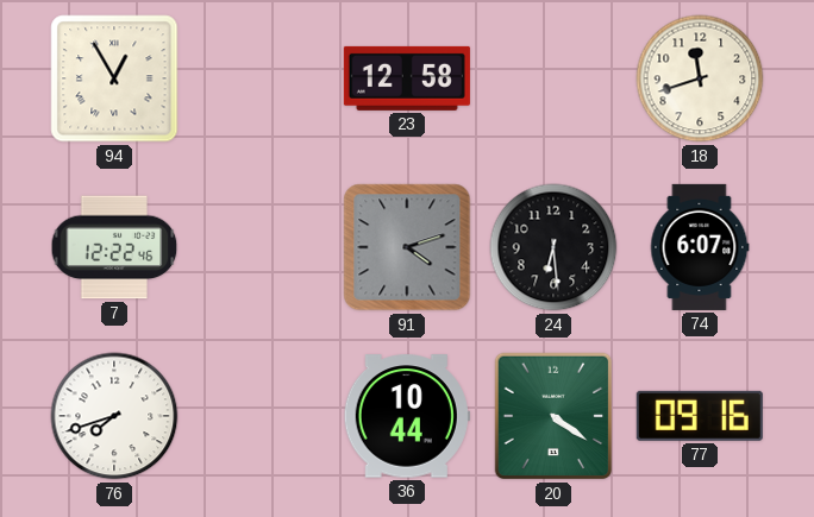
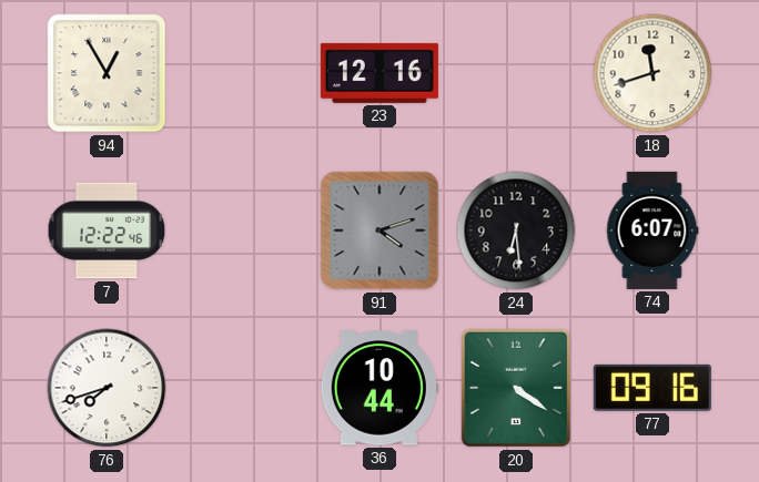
23: 12:58 -> 12:16 (379, 73)
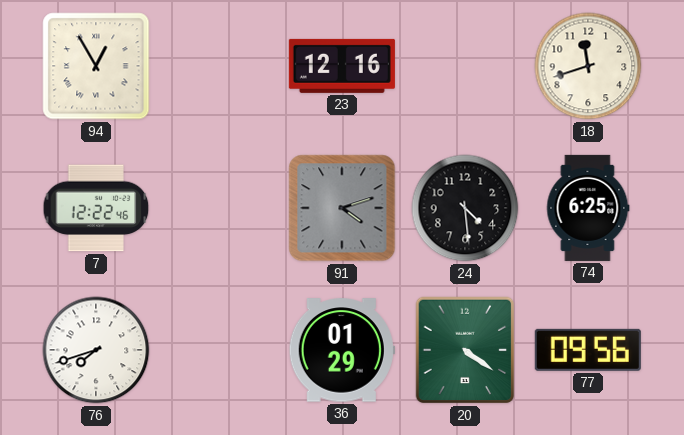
24: 6:29 -> 4:29 (465, 208)
74: 6:07 -> 6:25 (588, 208)
36: 10:44 -> 01:29 (342, 350)
77: 09:16 -> 09:56 (588, 350)
